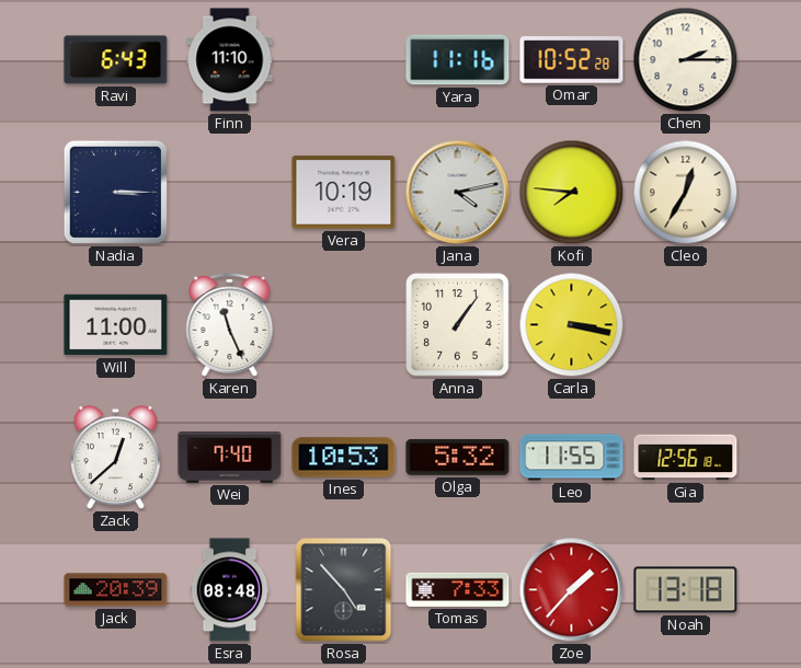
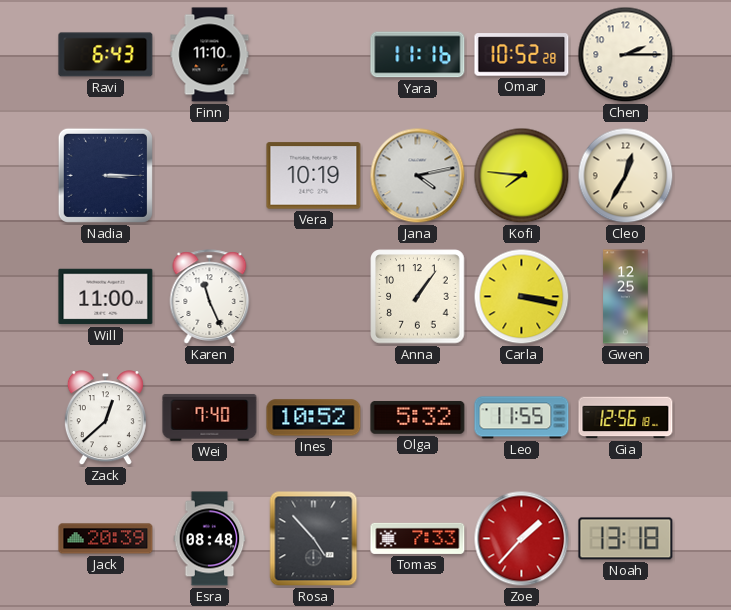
Gwen: none -> 12:25 (626, 297)
Ines: 10:53 -> 10:52 (314, 418)
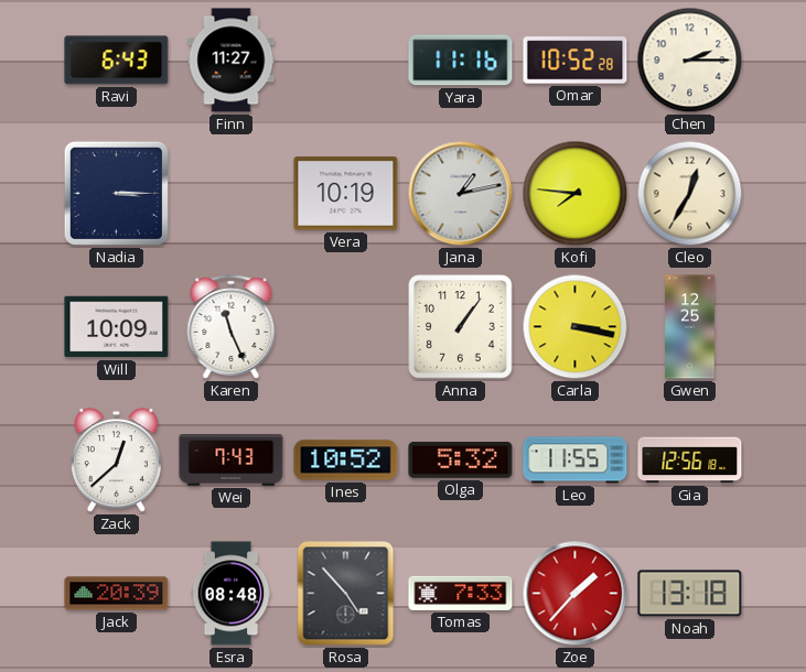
Finn: 11:10 -> 11:27 (232, 61)
Jana: 4:13 -> 1:13 (461, 194)
Will: 11:00 -> 10:09 (117, 327)
Wei: 7:40 -> 7:43 (232, 459)
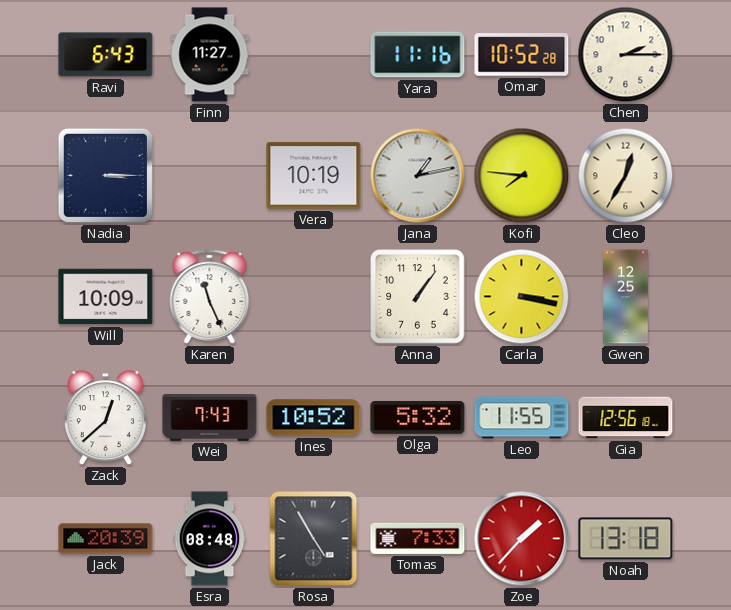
Rosa: 4:53 -> 4:55 (314, 539)
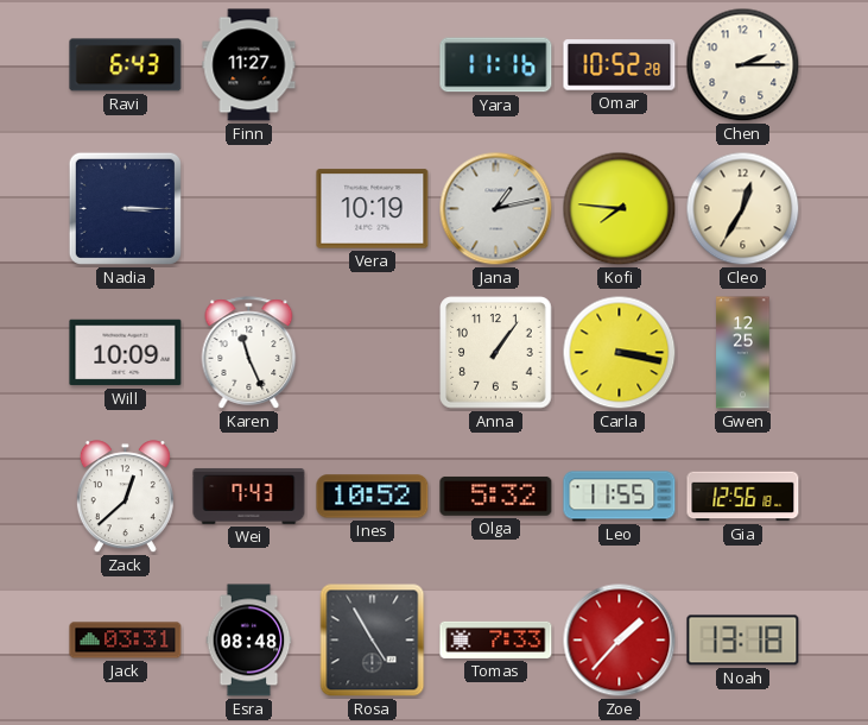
Jack: 20:39 -> 03:31 (126, 641)
